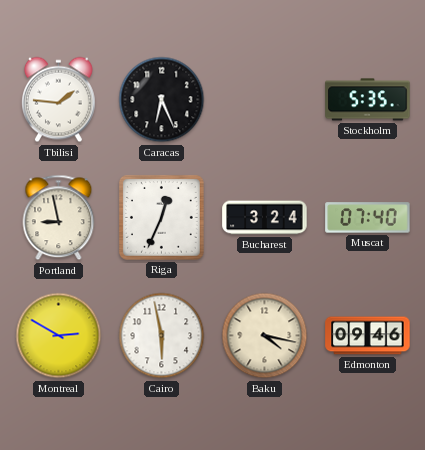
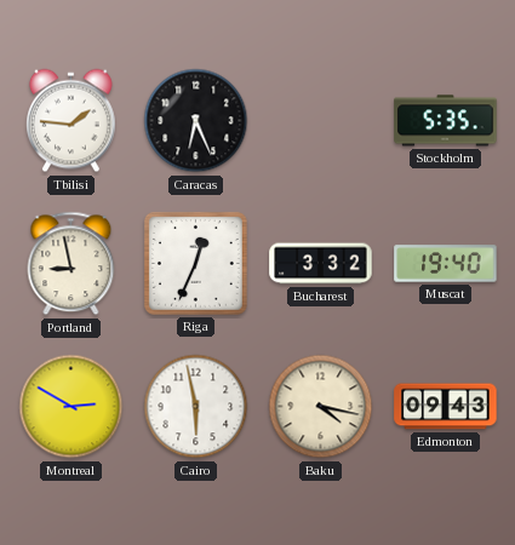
Bucharest: 3:24 -> 3:32 (321, 264)
Muscat: 07:40 -> 19:40 (446, 264)
Edmonton: 09:46 -> 09:43 (446, 407)
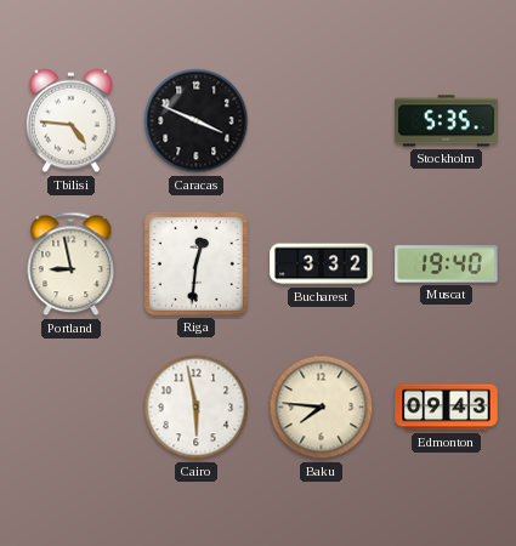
Tbilisi: 1:46 -> 4:46 (70, 121)
Caracas: 6:26 -> 3:49 (197, 121)
Riga: 12:34 -> 12:31 (195, 263)
Montreal: 2:50 -> none (71, 407)
Baku: 4:17 -> 7:46 (322, 408)
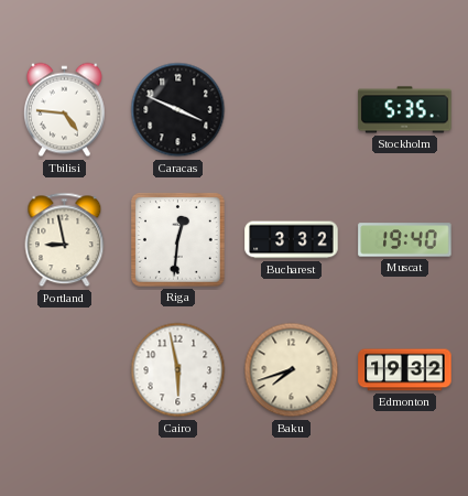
Baku: 7:46 -> 7:42 (292, 370)
Edmonton: 09:43 -> 19:32 (405, 370)
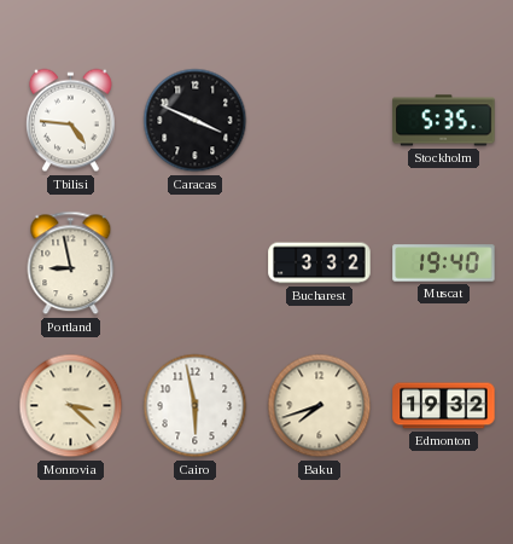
Riga: 12:31 -> none (177, 239)
Monrovia: none -> 3:22 (71, 406)
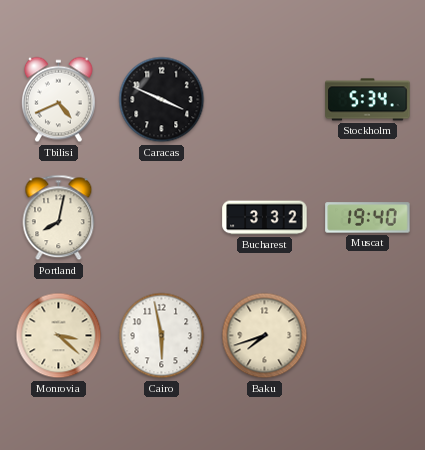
Tbilisi: 4:46 -> 4:41 (58, 100)
Stockholm: 5:35 -> 5:34 (368, 100)
Portland: 8:58 -> 8:02 (59, 218)
Edmonton: 19:32 -> none (444, 406)
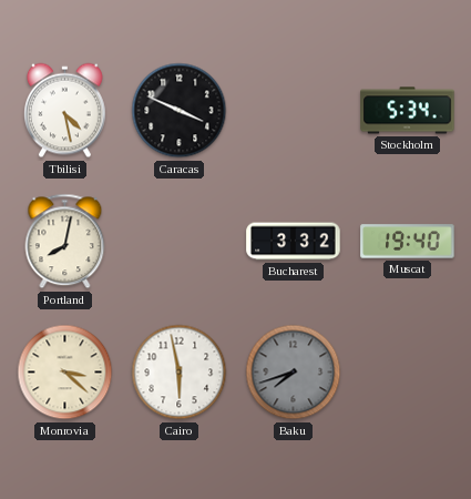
Tbilisi: 4:41 -> 4:28 (64, 111)
Baku dial: cream -> grey (294, 373)
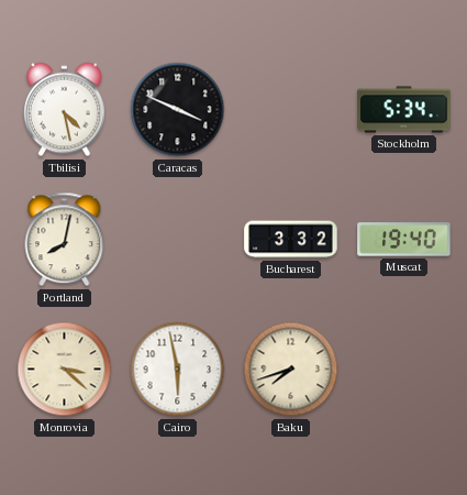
Baku dial: grey -> cream (291, 370)
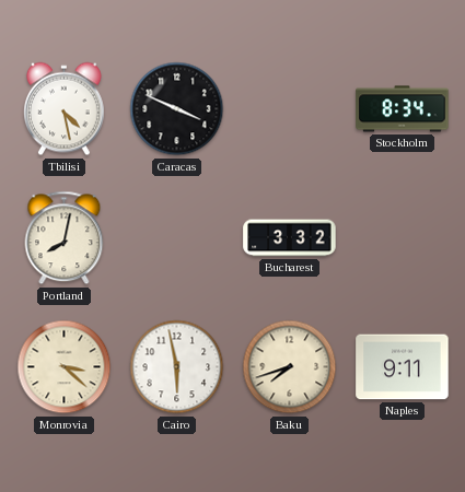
Stockholm: 5:34 -> 8:34 (403, 109)
Muscat: 19:40 -> none (404, 240)
Naples: none -> 9:11 (403, 367)
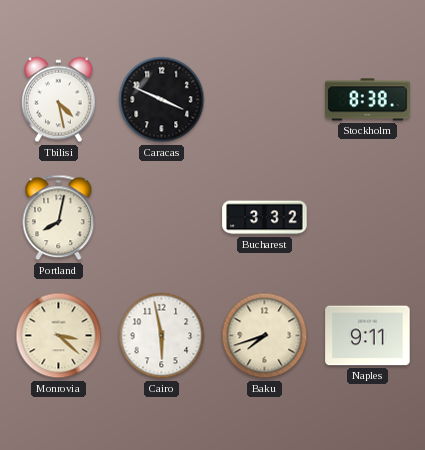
Stockholm: 8:34 -> 8:38 (368, 100)
